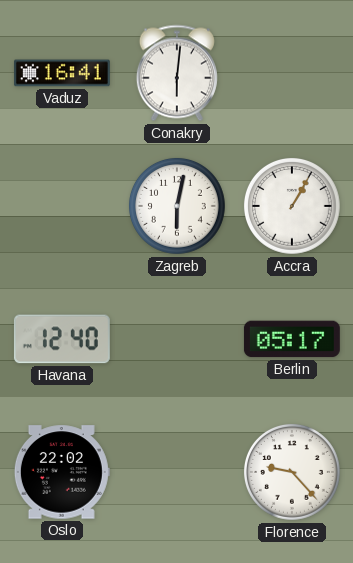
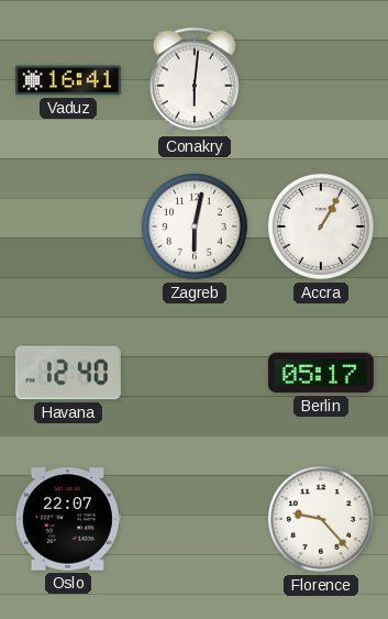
Oslo: 22:02 -> 22:07 (68, 519)
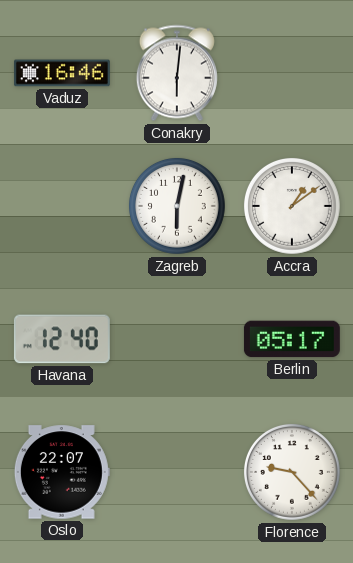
Vaduz: 16:41 -> 16:46 (62, 73)
Accra: 1:05 -> 1:09 (292, 206)
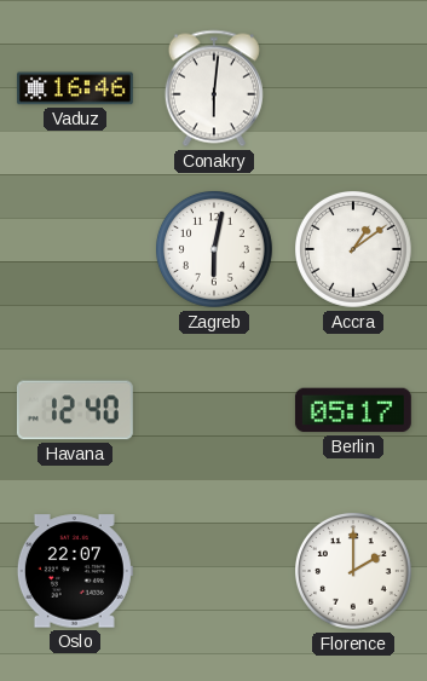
Florence: 9:23 -> 2:00 (353, 571)
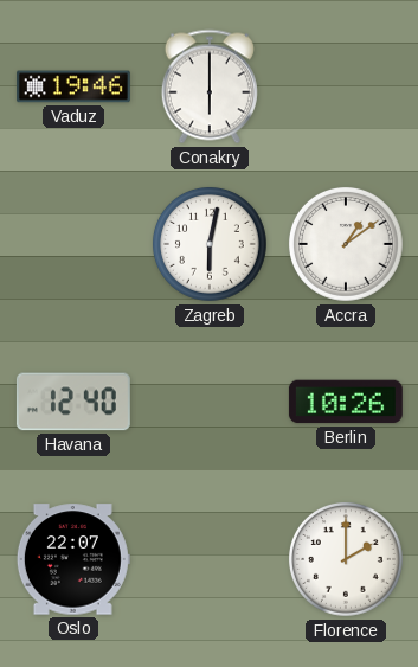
Vaduz: 16:46 -> 19:46 (73, 86)
Conakry: 6:01 -> 6:00 (210, 86)
Berlin: 05:17 -> 10:26 (346, 402)
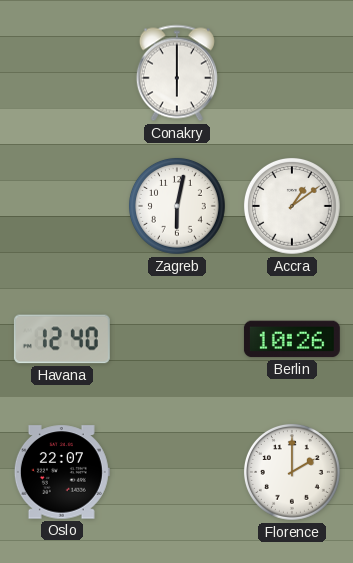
Vaduz: 19:46 -> none (73, 86)
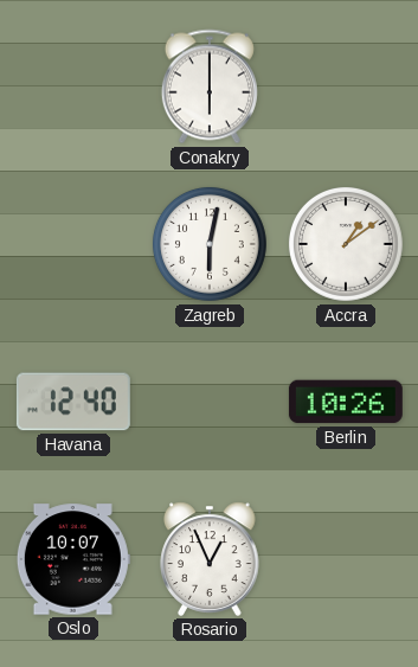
Oslo: 22:07 -> 10:07 (73, 559)
Rosario: none -> 12:56 (210, 559)
Florence: 2:00 -> none (292, 472)
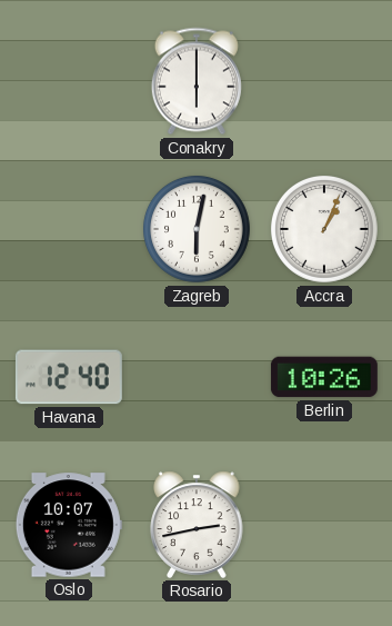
Accra: 1:09 -> 1:04 (324, 229)
Rosario: 12:56 -> 2:43 (197, 525)
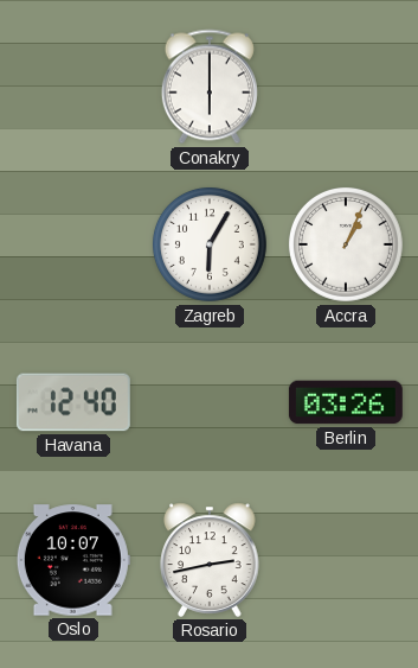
Zagreb: 6:02 -> 6:05 (210, 244)
Berlin: 10:26 -> 03:26 (346, 402)
